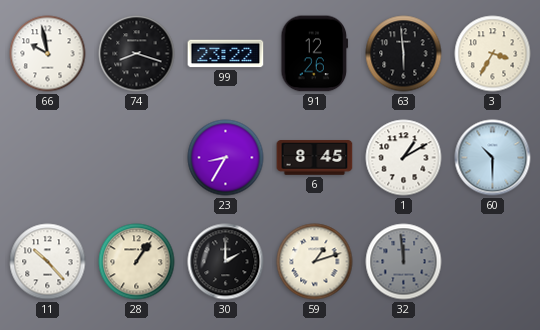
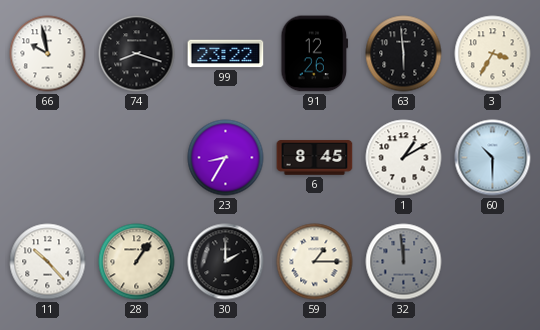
59: 1:12 -> 1:15 (315, 262)
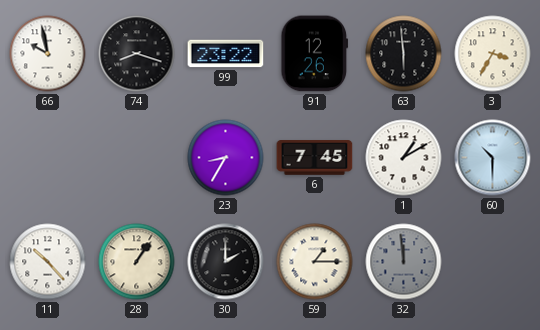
6: 8:45 -> 7:45 (315, 158)
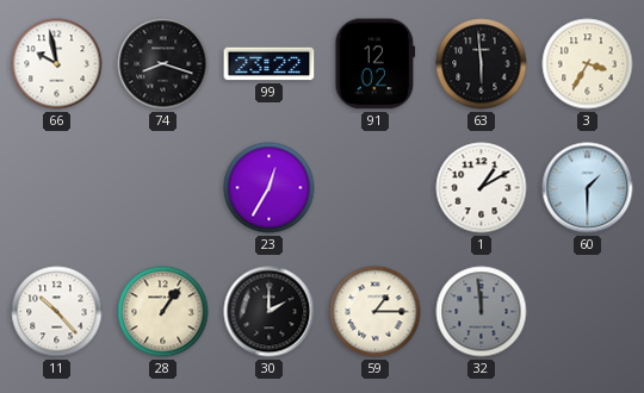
91: 12:26 -> 12:02 (376, 64)
23: 8:35 -> 12:35 (270, 188)
6: 7:45 -> none (315, 158)
60: 10:30 -> 1:30 (588, 188)
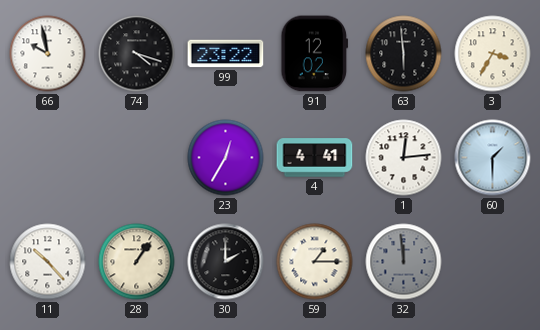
74: 8:18 -> 4:18 (137, 54)
4: none -> 4:41 (315, 158)
1: 1:10 -> 12:14 (404, 158)
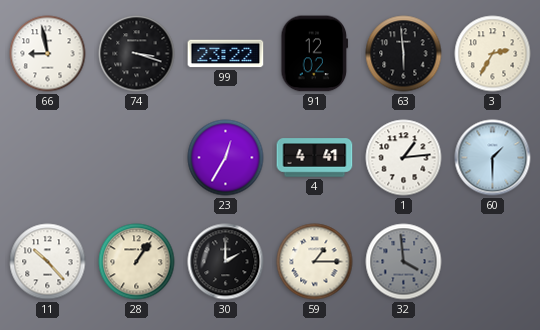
66: 9:58 -> 8:58 (48, 54)
74: 4:18 -> 3:18 (137, 54)
3: 3:35 -> 2:35 (493, 54)
1: 12:14 -> 1:14 (404, 158)
32: 11:59 -> 3:59 (404, 262)
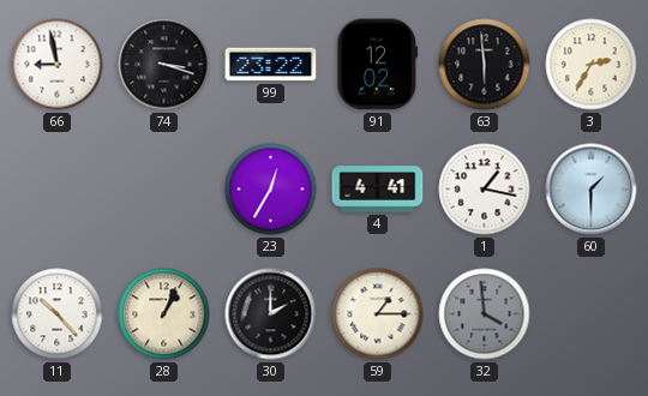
1: 1:14 -> 1:17 (485, 190)
28: 1:06 -> 1:04 (164, 314)
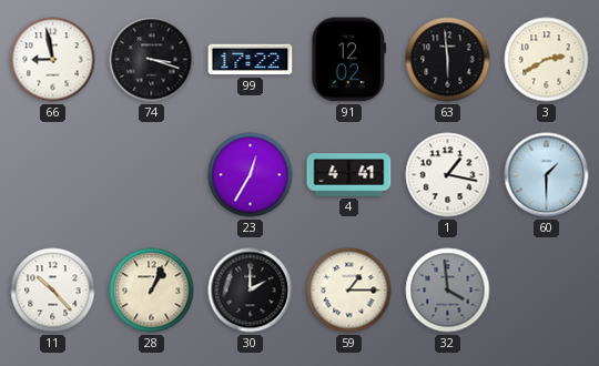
99: 23:22 -> 17:22 (251, 60)
3: 2:35 -> 2:40 (547, 60)
